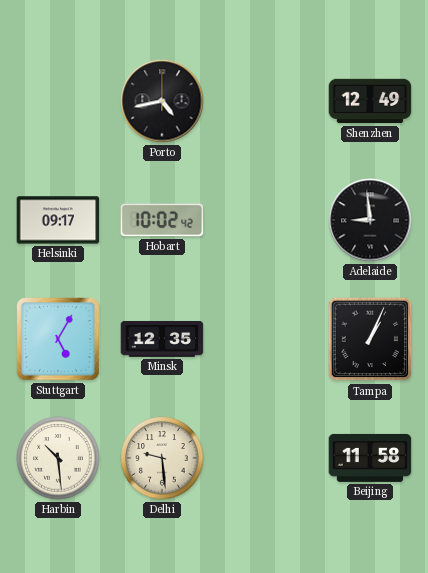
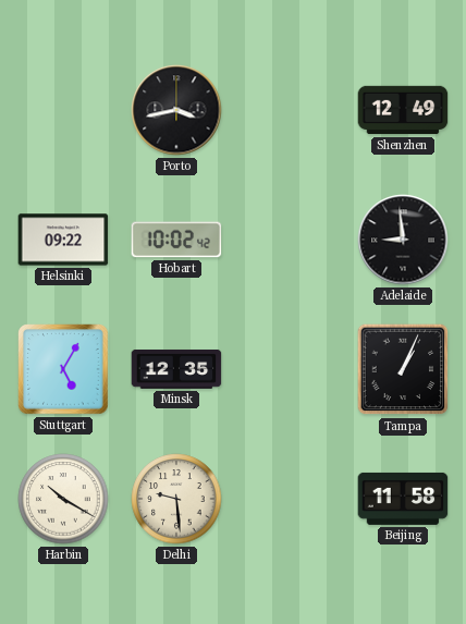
Porto: 4:43 -> 3:43 (176, 110)
Helsinki: 09:17 -> 09:22 (63, 240)
Harbin: 10:29 -> 10:20 (63, 499)
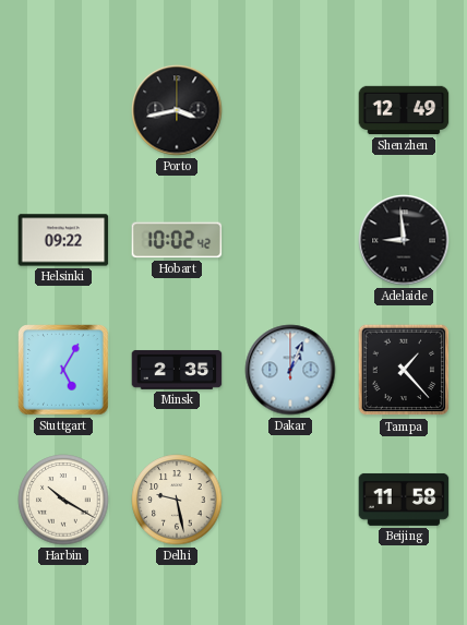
Minsk: 12:35 -> 2:35 (177, 370)
Dakar: none -> 1:04 (290, 370)
Tampa: 1:04 -> 1:23 (404, 370)
Delhi: 9:29 -> 9:28 (177, 500)
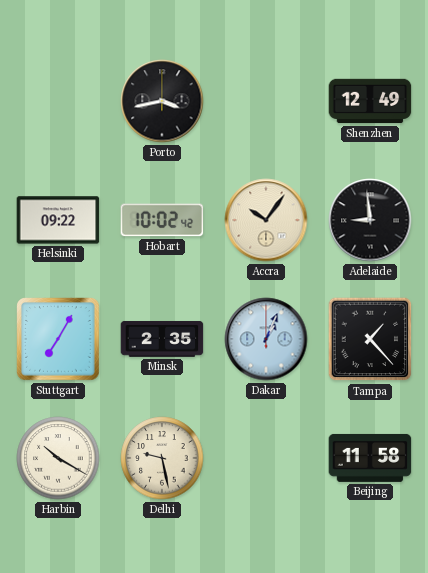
Accra: none -> 10:06 (266, 220)
Stuttgart: 5:05 -> 7:05 (58, 339)
